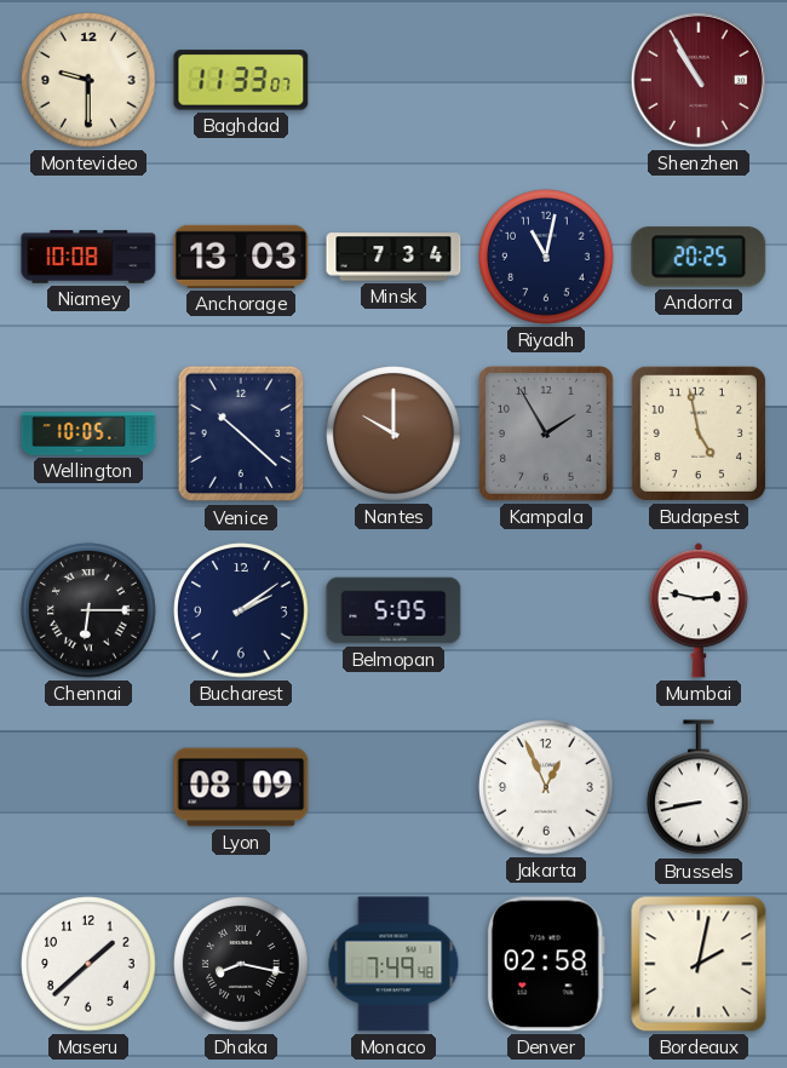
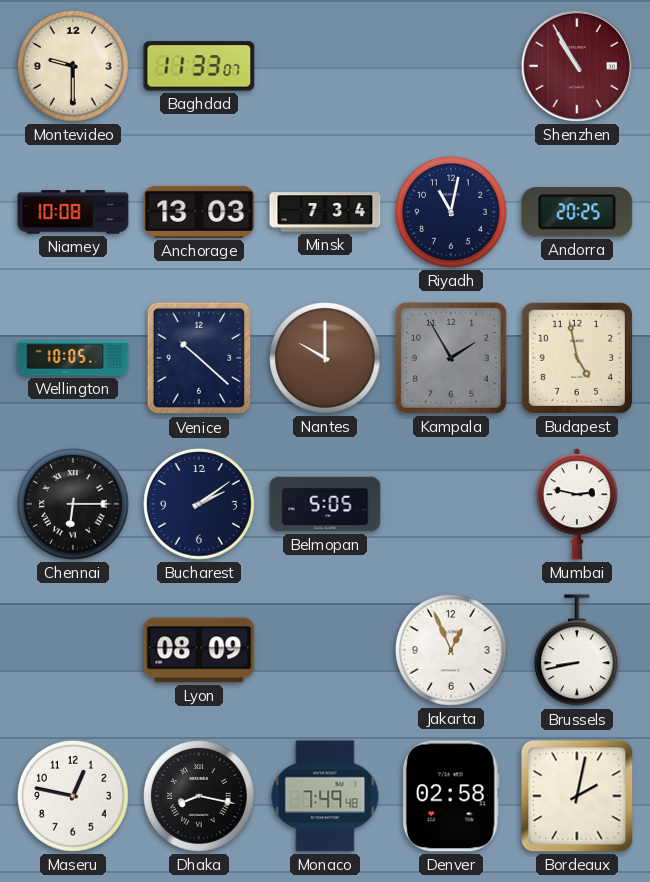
Maseru: 1:38 -> 12:47 (73, 796)
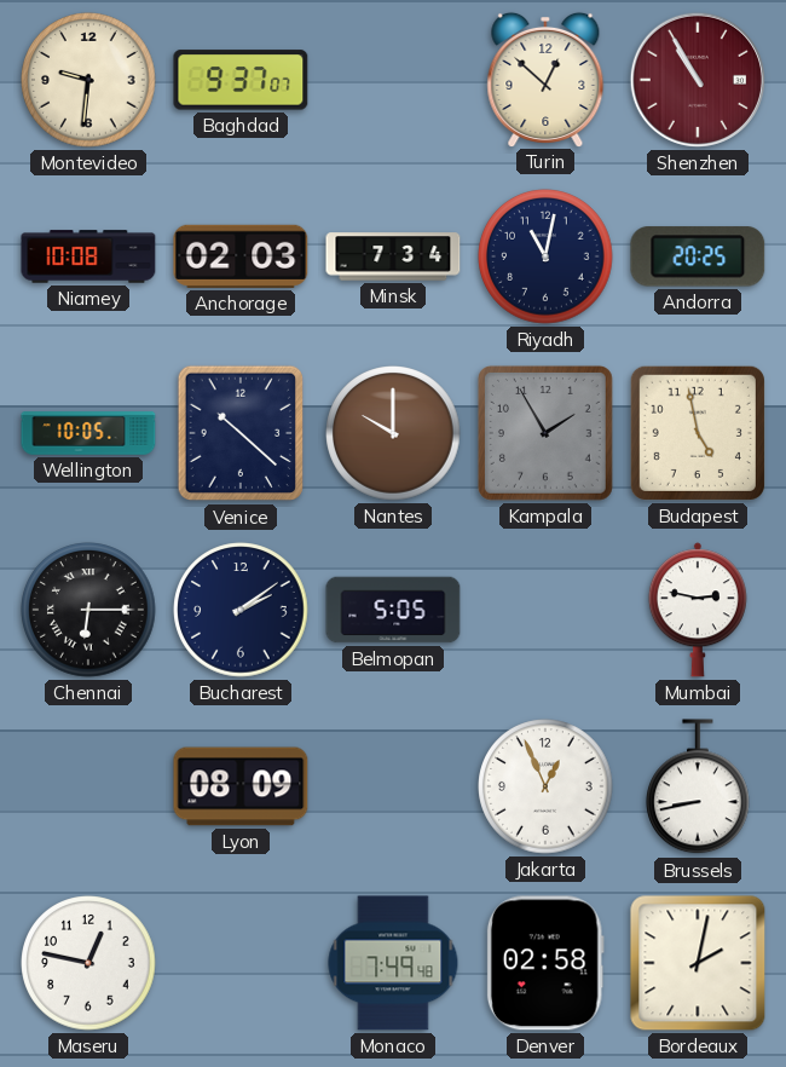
Montevideo: 9:30 -> 9:31 (88, 80)
Baghdad: 11:33 -> 9:37 (241, 80)
Turin: none -> 12:52 (545, 79)
Anchorage: 13:03 -> 02:03 (241, 256)
Dhaka: 8:17 -> none (199, 796)
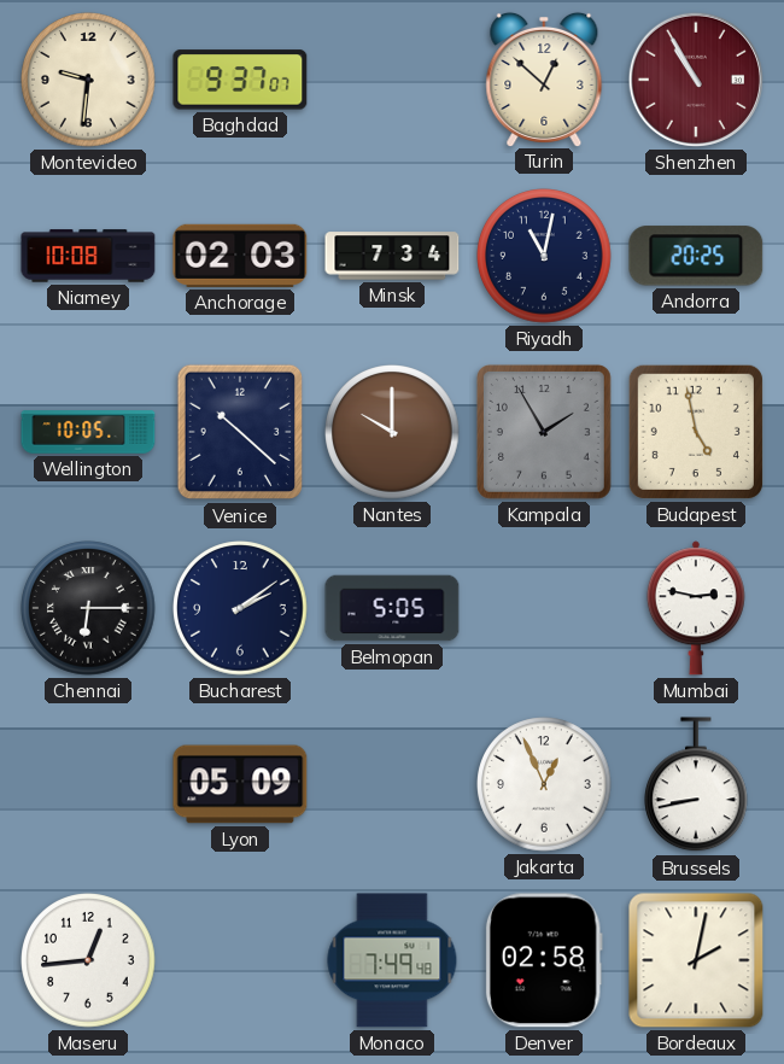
Lyon: 08:09 -> 05:09 (240, 784)
Maseru: 12:47 -> 12:44 (88, 960)
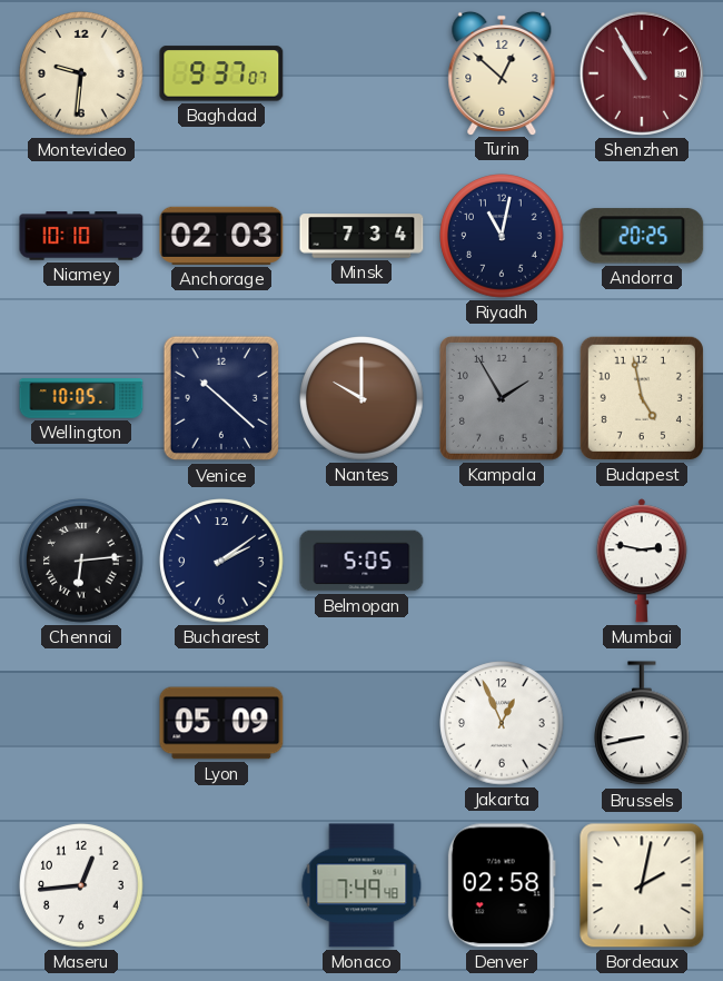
Niamey: 10:08 -> 10:10 (81, 236)
Chennai: 6:15 -> 6:14 (81, 561)
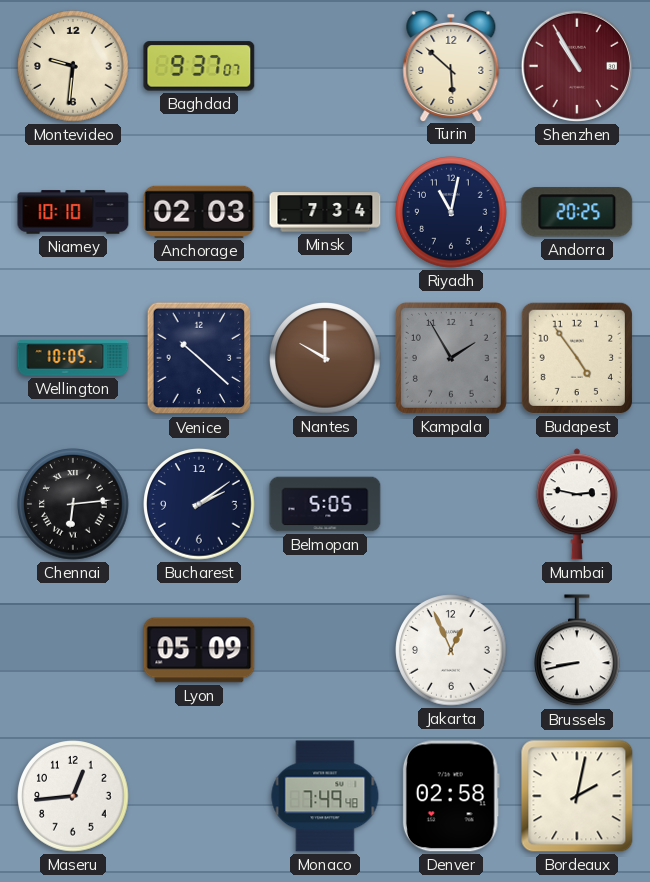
Turin: 12:52 -> 5:52 (451, 65)
Budapest: 4:58 -> 4:54 (577, 358)
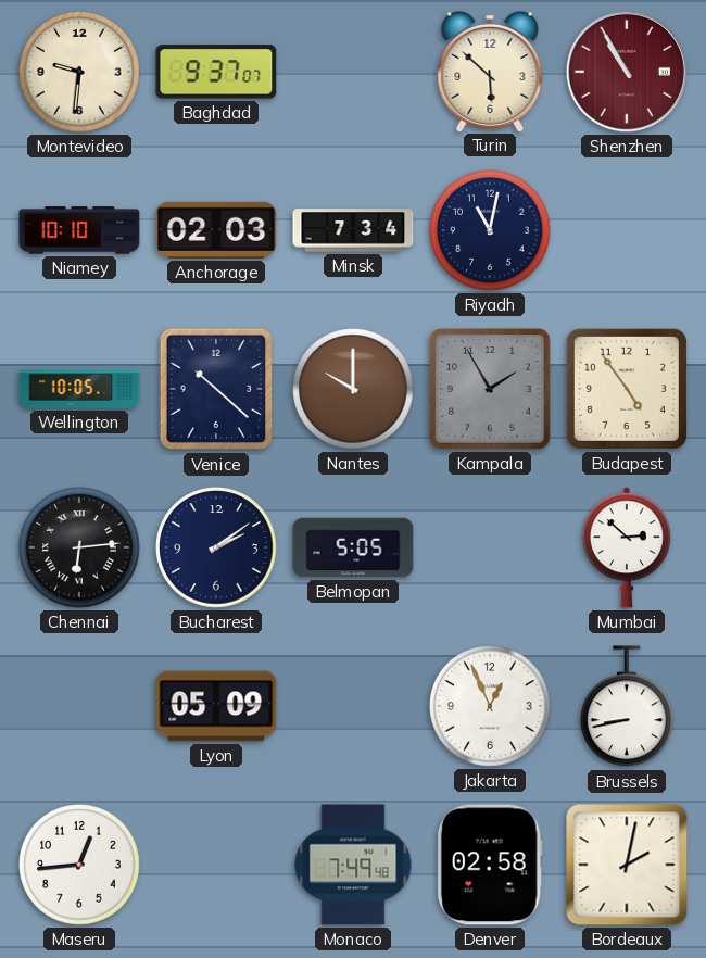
Andorra: 20:25 -> none (577, 212)
Mumbai: 2:47 -> 2:52 (627, 547)
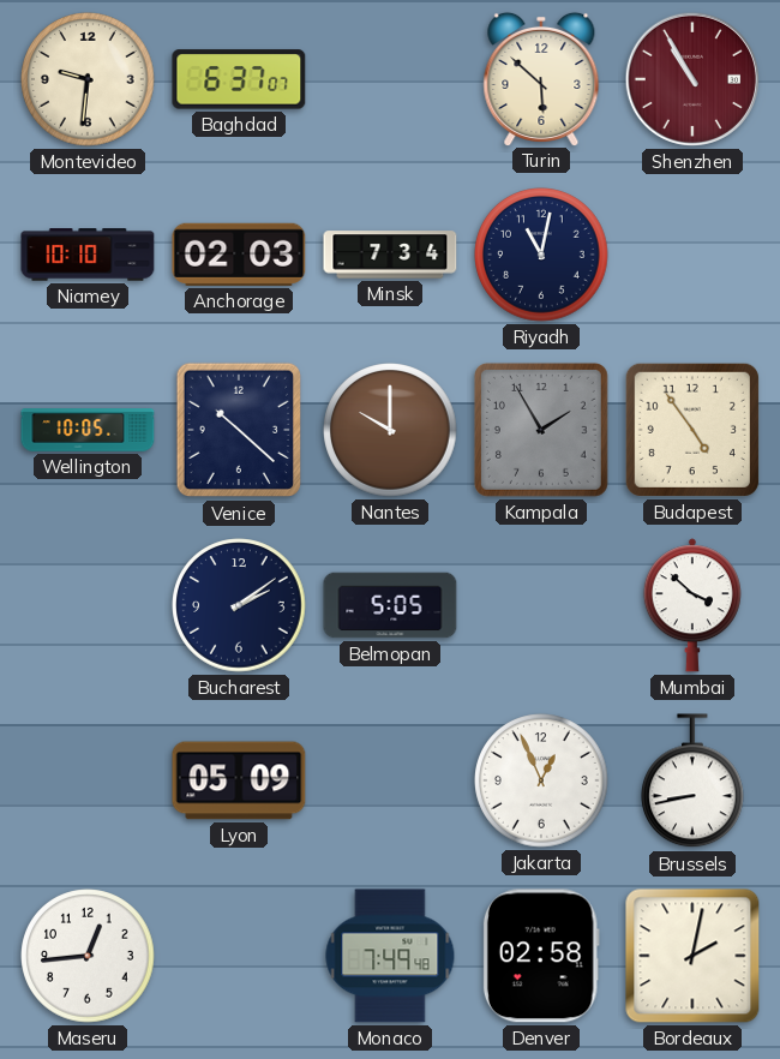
Baghdad: 9:37 -> 6:37 (239, 79)
Chennai: 6:14 -> none (79, 547)
Mumbai: 2:52 -> 3:52 (692, 605)
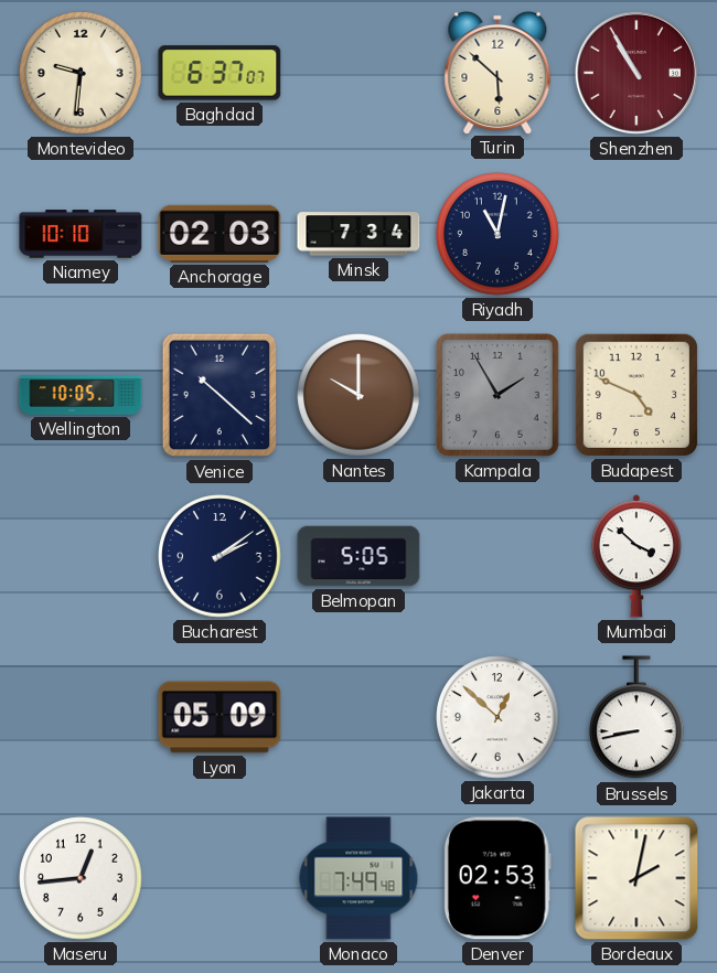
Budapest: 4:54 -> 4:49 (636, 395)
Jakarta: 12:56 -> 12:52 (497, 717)
Denver: 02:58 -> 02:53 (497, 878)
